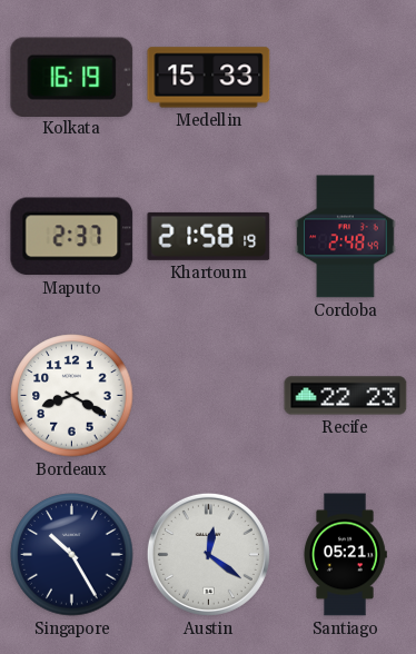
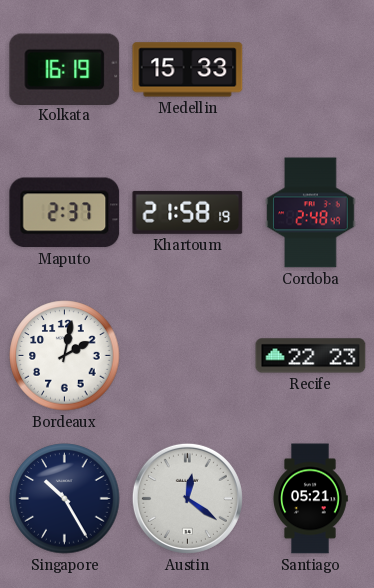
Bordeaux: 8:20 -> 2:02 (65, 356)
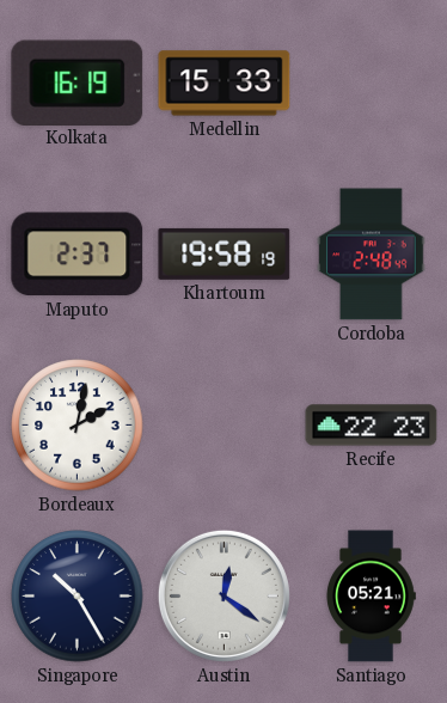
Khartoum: 21:58 -> 19:58 (225, 253)
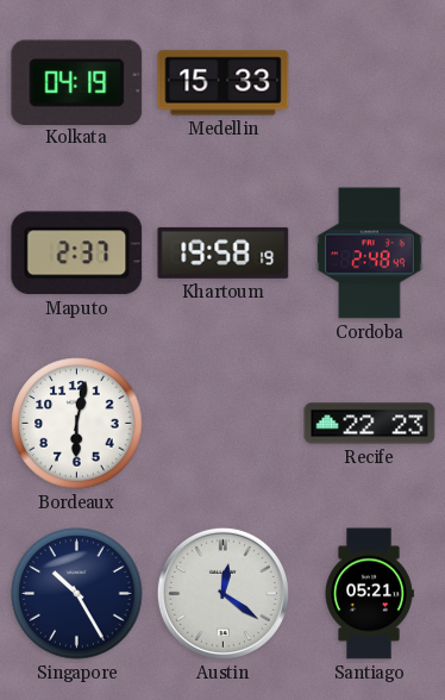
Kolkata: 16:19 -> 04:19 (77, 82)
Bordeaux: 2:02 -> 6:02 (77, 424)
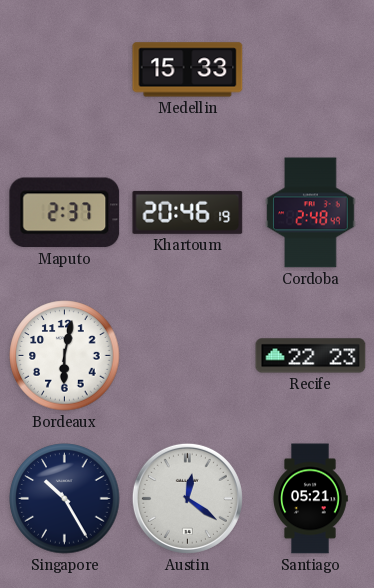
Kolkata: 04:19 -> none (77, 82)
Khartoum: 19:58 -> 20:46 (188, 212)
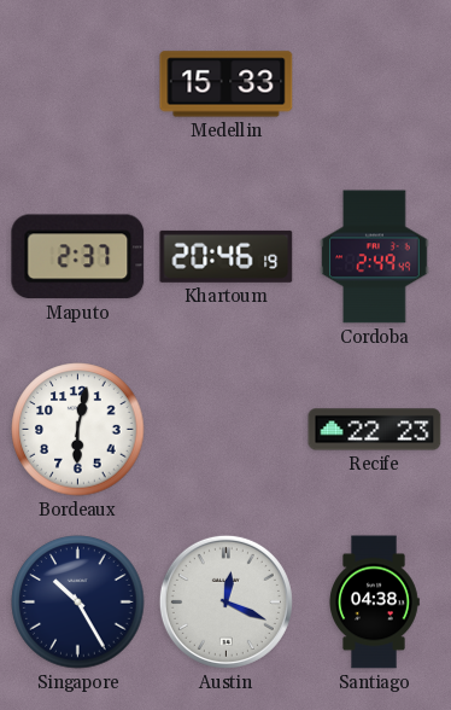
Cordoba: 2:48 -> 2:49 (375, 257)
Austin: 12:21 -> 12:19 (225, 601)
Santiago: 05:21 -> 04:38 (374, 603)
